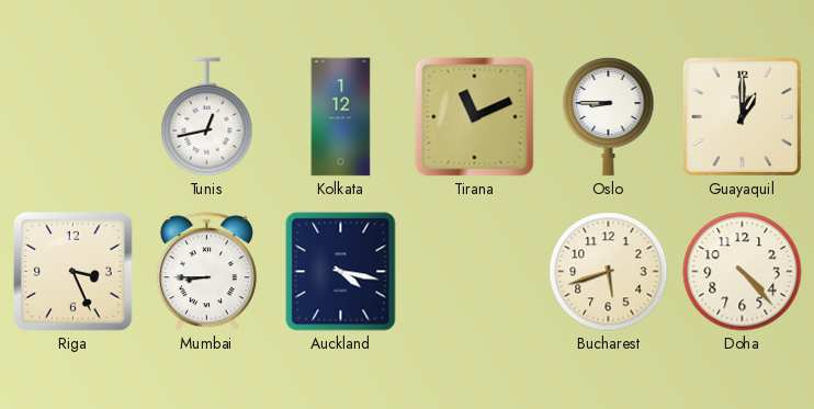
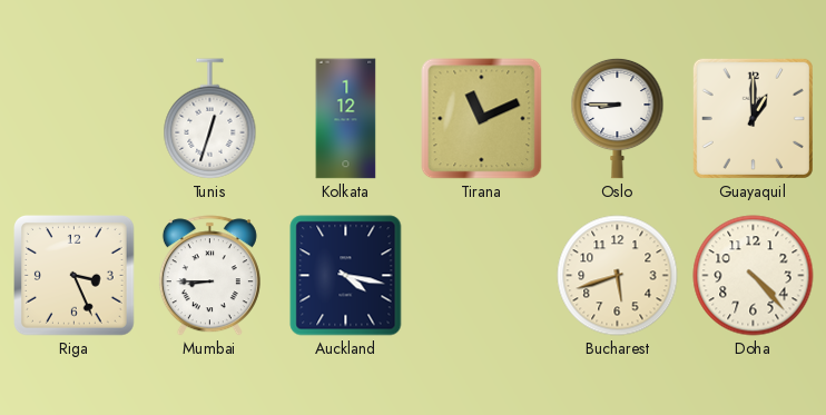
Tunis: 12:43 -> 12:33 (210, 119)
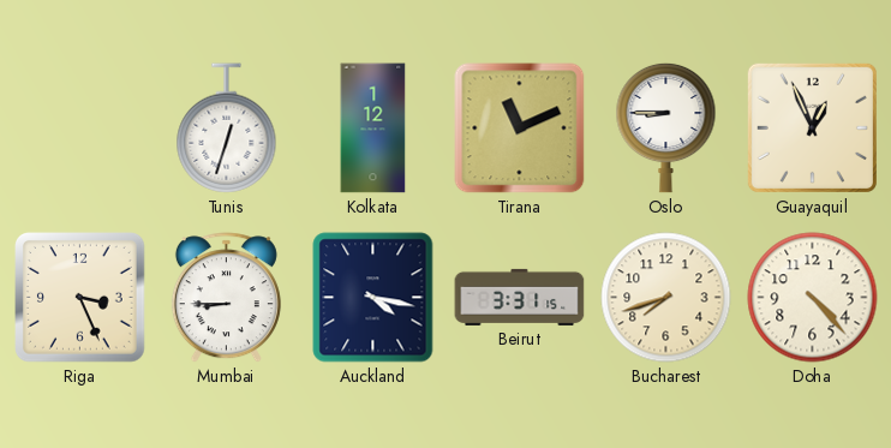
Guayaquil: 1:00 -> 12:56 (812, 127)
Beirut: none -> 3:31 (520, 297)
Bucharest: 5:42 -> 7:42 (666, 298)
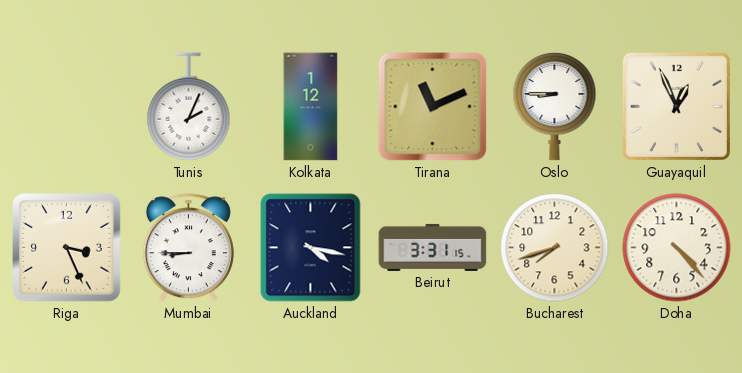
Tunis: 12:33 -> 2:04 (189, 107)
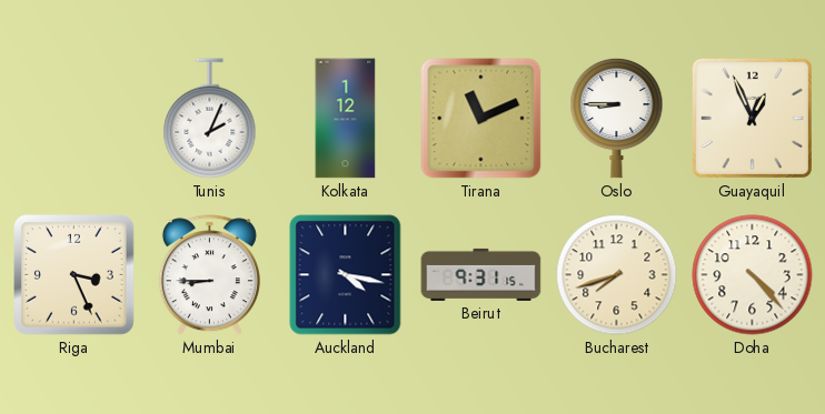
Beirut: 3:31 -> 9:31 (481, 274)
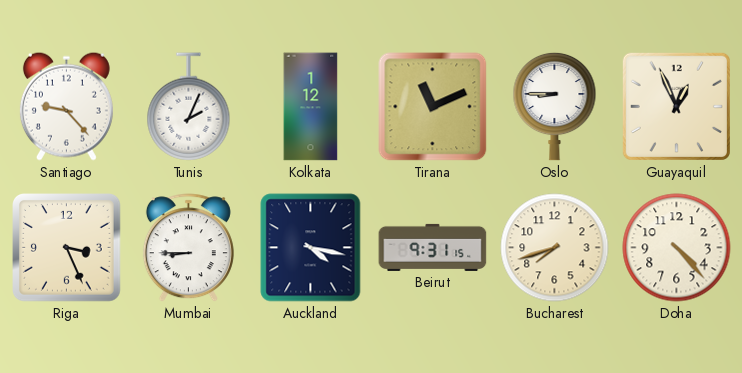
Santiago: none -> 9:23 (66, 106)
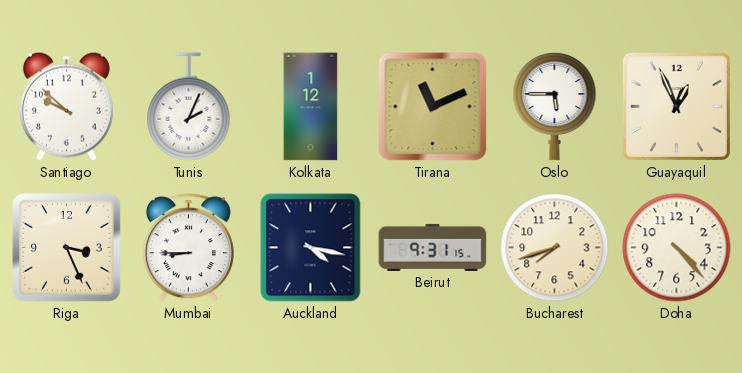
Santiago: 9:23 -> 9:52 (66, 106)
Oslo: 8:45 -> 5:45 (555, 106)
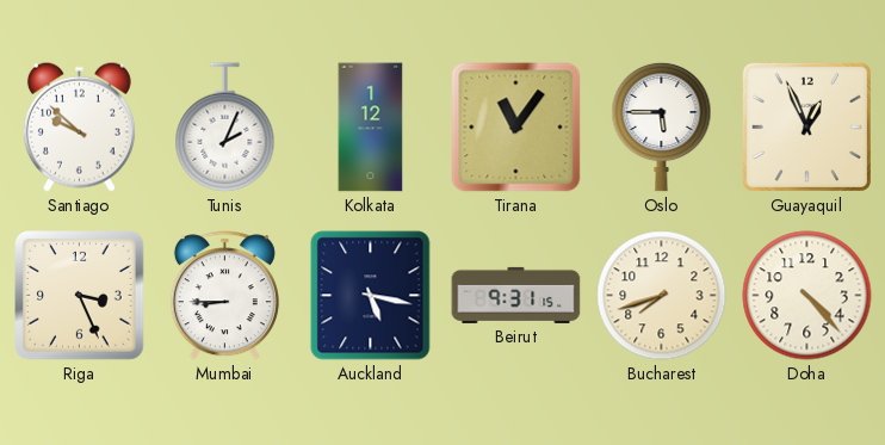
Tirana: 11:11 -> 11:06 (516, 128)
Auckland: 4:17 -> 5:17 (371, 296)
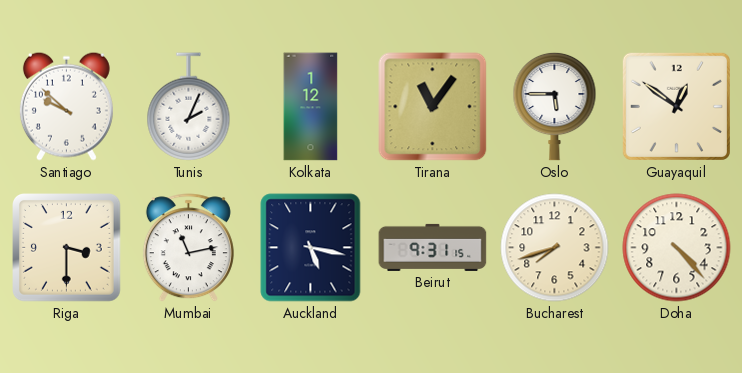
Guayaquil: 12:56 -> 12:51 (676, 106)
Riga: 3:26 -> 3:30 (67, 248)
Mumbai: 8:45 -> 11:13 (188, 248)
